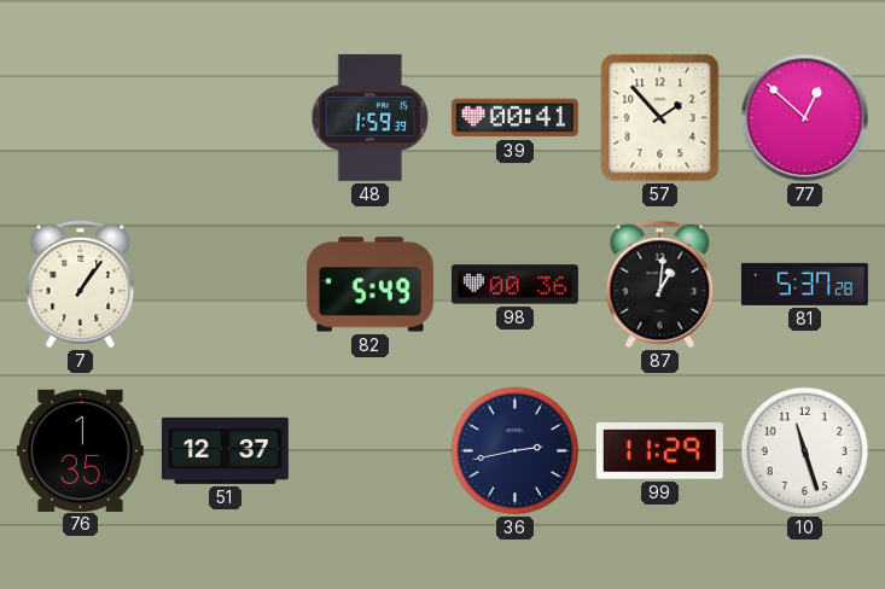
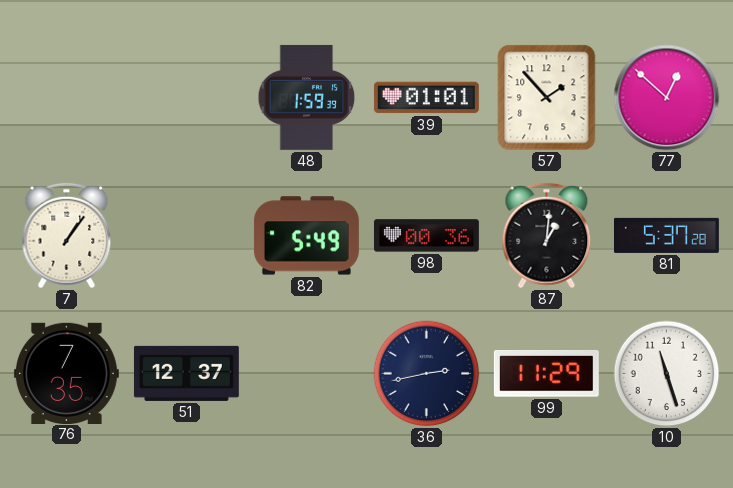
39: 00:41 -> 01:01 (426, 98)
76: 1:35 -> 7:35 (66, 373)
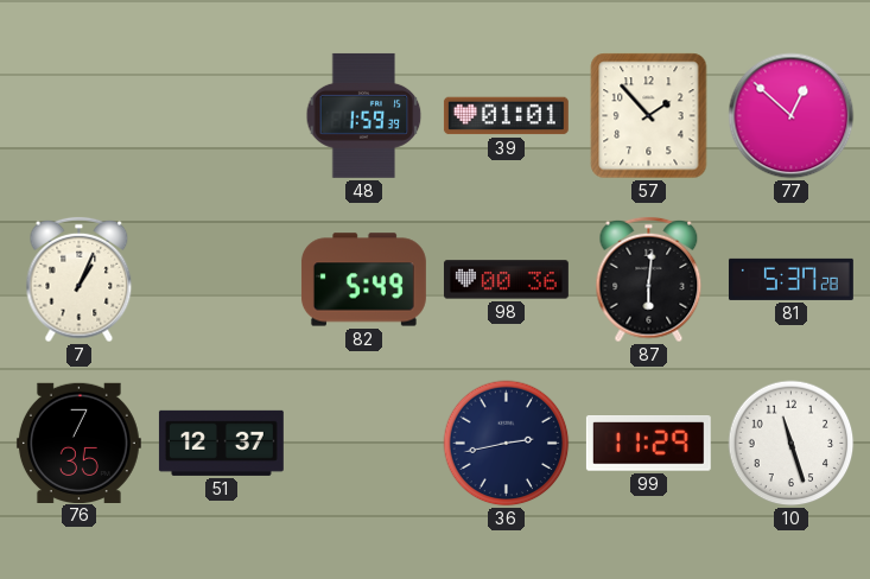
7: 1:06 -> 1:04 (80, 280)
87: 1:01 -> 6:01 (649, 280)
